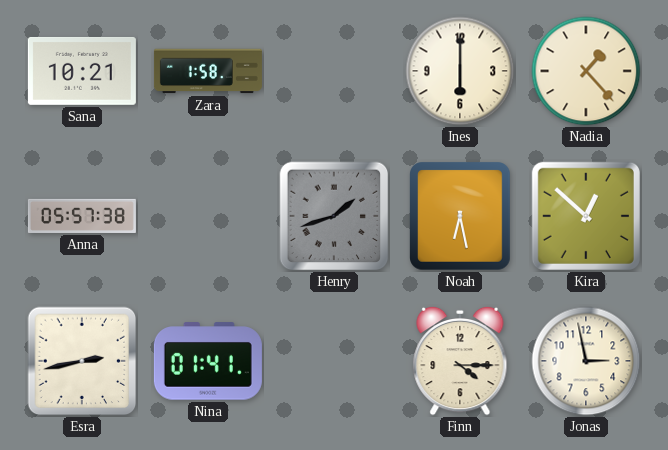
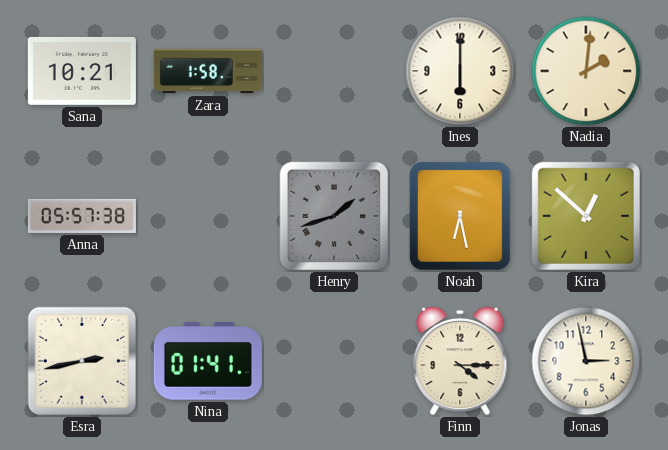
Nadia: 1:23 -> 2:01 (586, 71)
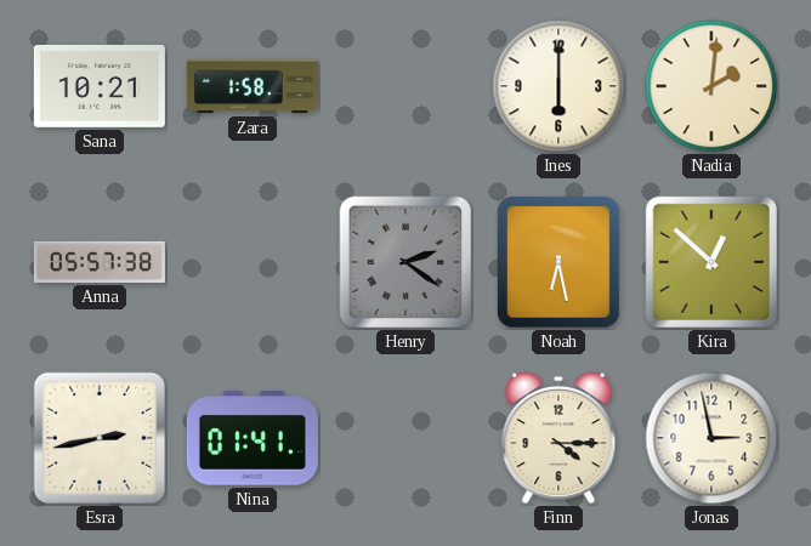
Henry: 1:42 -> 2:21 (405, 262)
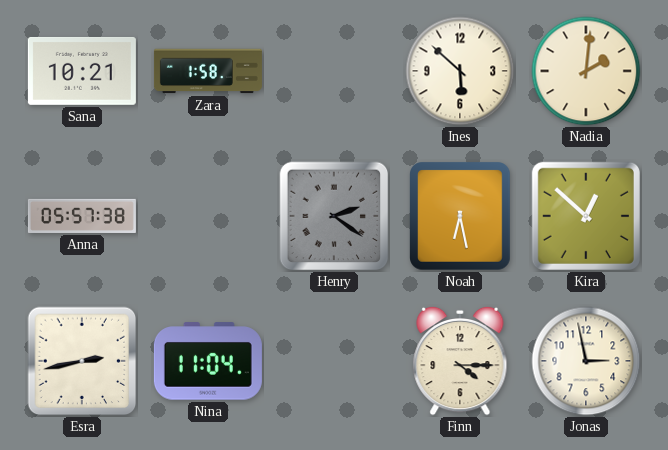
Ines: 6:00 -> 5:52 (460, 71)
Nina: 01:41 -> 11:04 (208, 361)
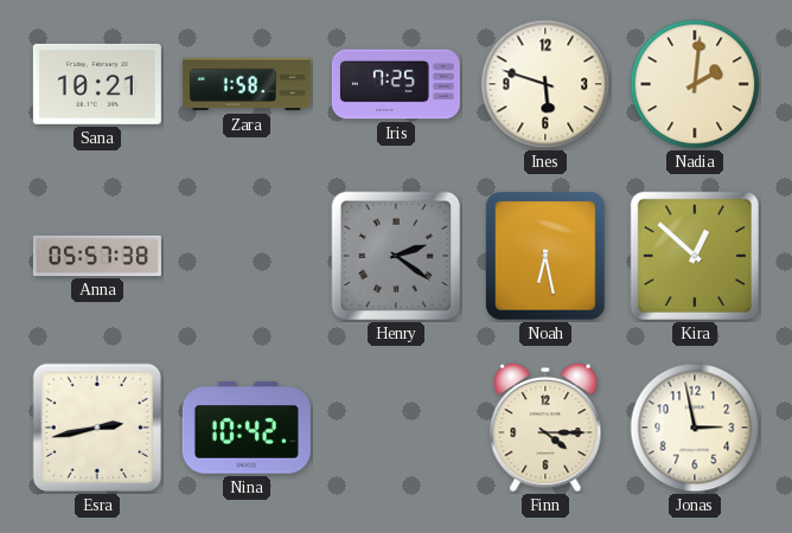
Iris: none -> 7:25 (396, 84)
Ines: 5:52 -> 5:48 (545, 84)
Nina: 11:04 -> 10:42 (247, 428)
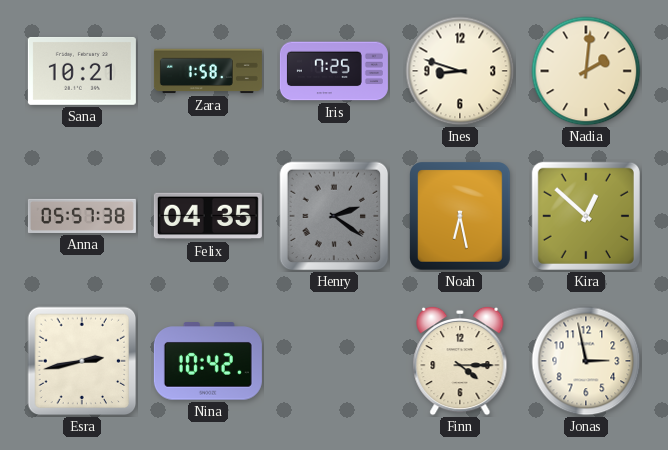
Ines: 5:48 -> 8:48 (460, 71)
Felix: none -> 04:35 (208, 216)
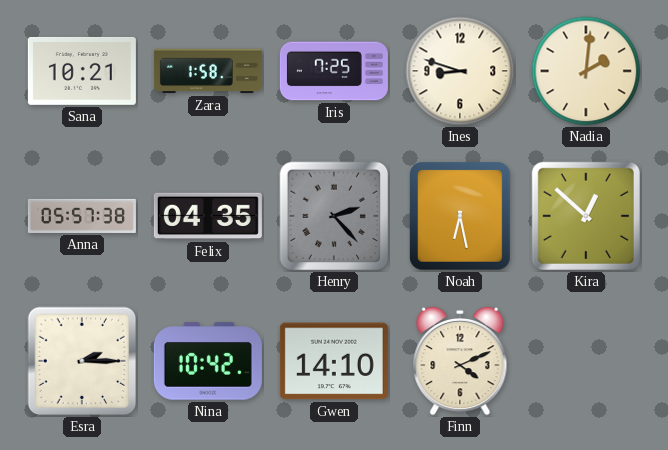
Henry: 2:21 -> 2:23 (334, 216)
Esra: 2:43 -> 2:15 (82, 361)
Gwen: none -> 14:10 (334, 361)
Finn: 4:15 -> 4:11 (460, 361)
Jonas: 2:58 -> none (586, 361)
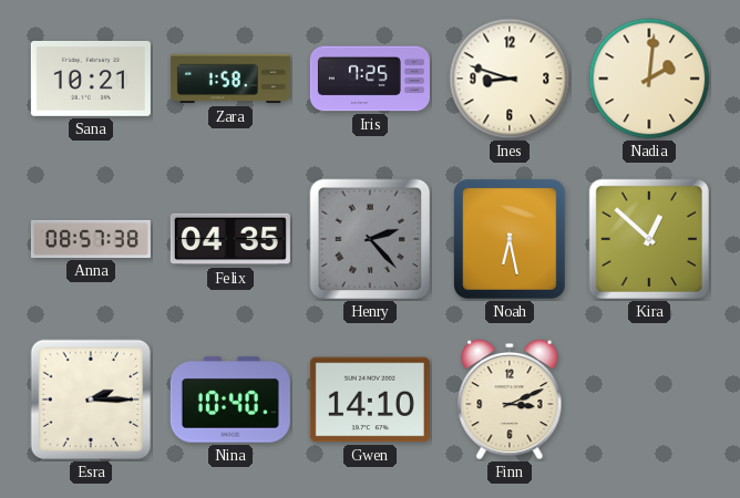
Anna: 05:57 -> 08:57 (91, 239)
Nina: 10:42 -> 10:40 (230, 400)
Finn: 4:11 -> 3:11 (510, 400)
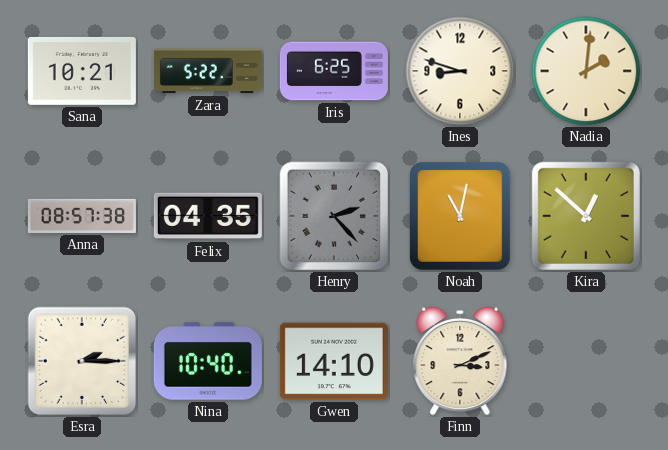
Zara: 1:58 -> 5:22 (208, 71)
Iris: 7:25 -> 6:25 (334, 71)
Noah: 6:28 -> 11:02 (461, 216)
